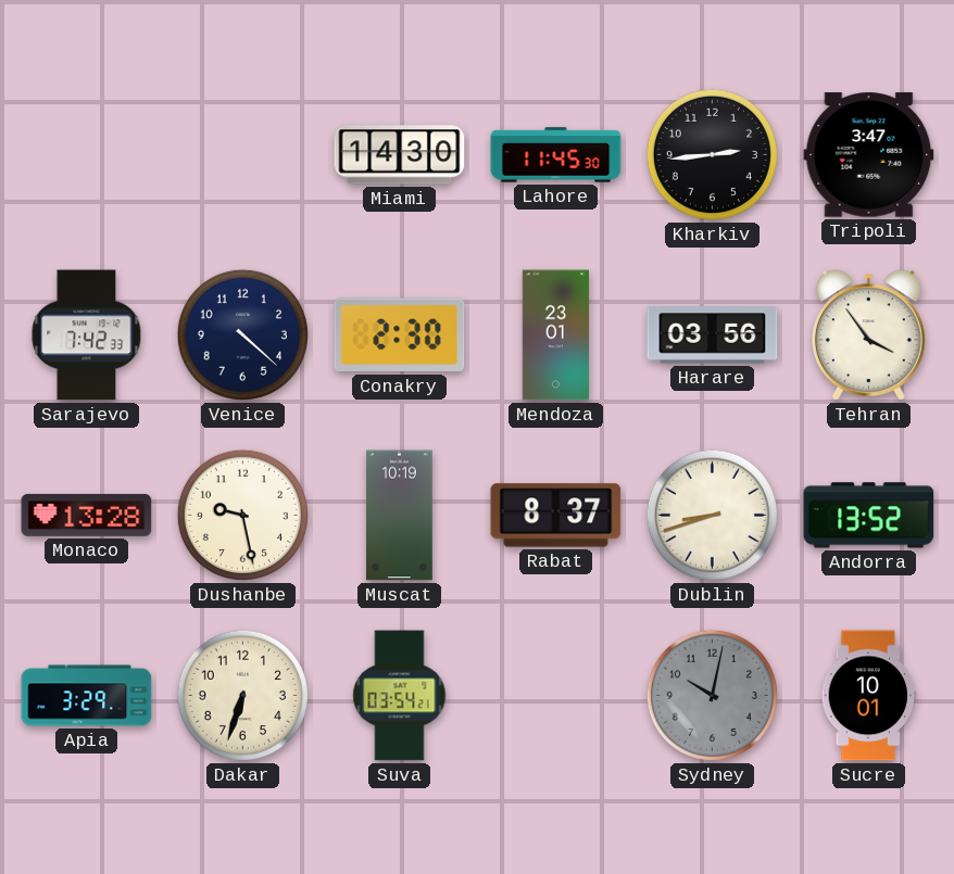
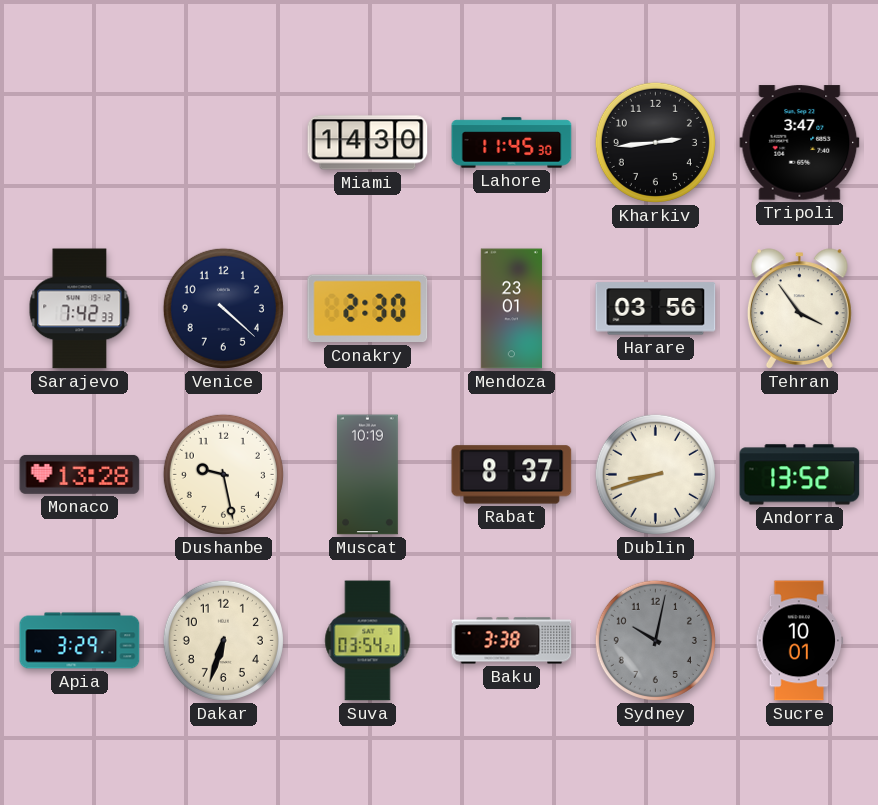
Baku: none -> 3:38 (512, 641)
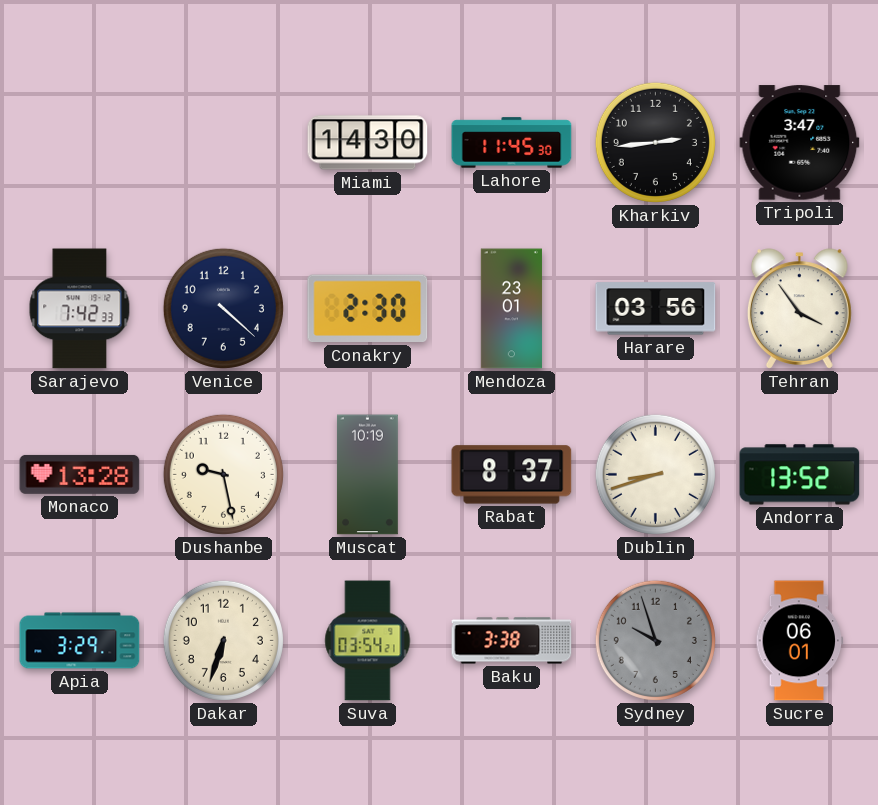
Sydney: 10:02 -> 9:57 (655, 640)
Sucre: 10:01 -> 06:01 (800, 641)
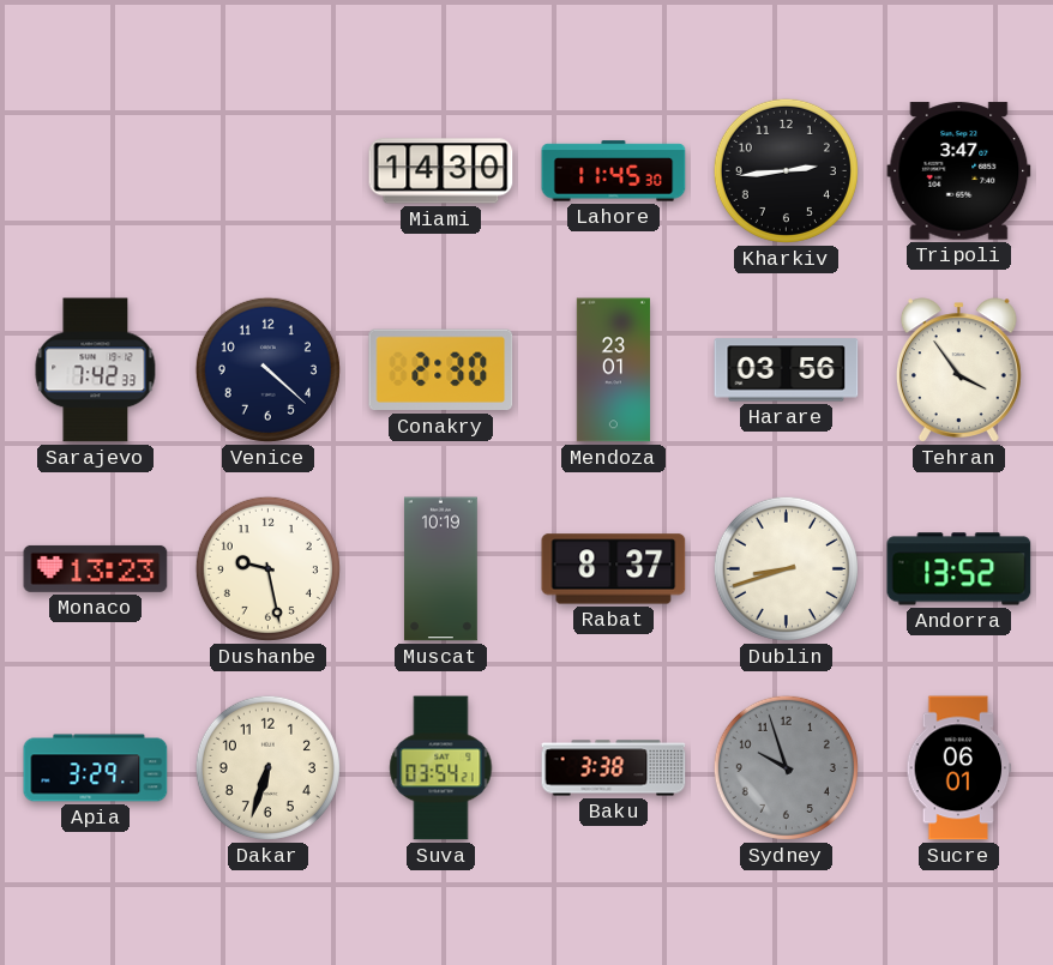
Monaco: 13:28 -> 13:23 (96, 568)
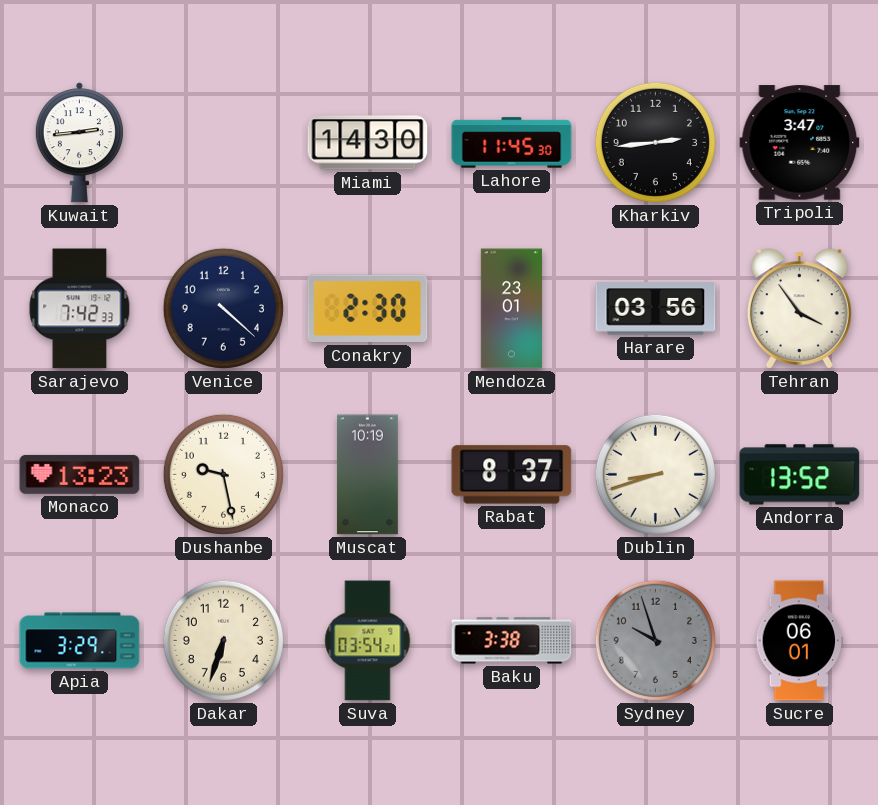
Kuwait: none -> 2:44 (79, 143)
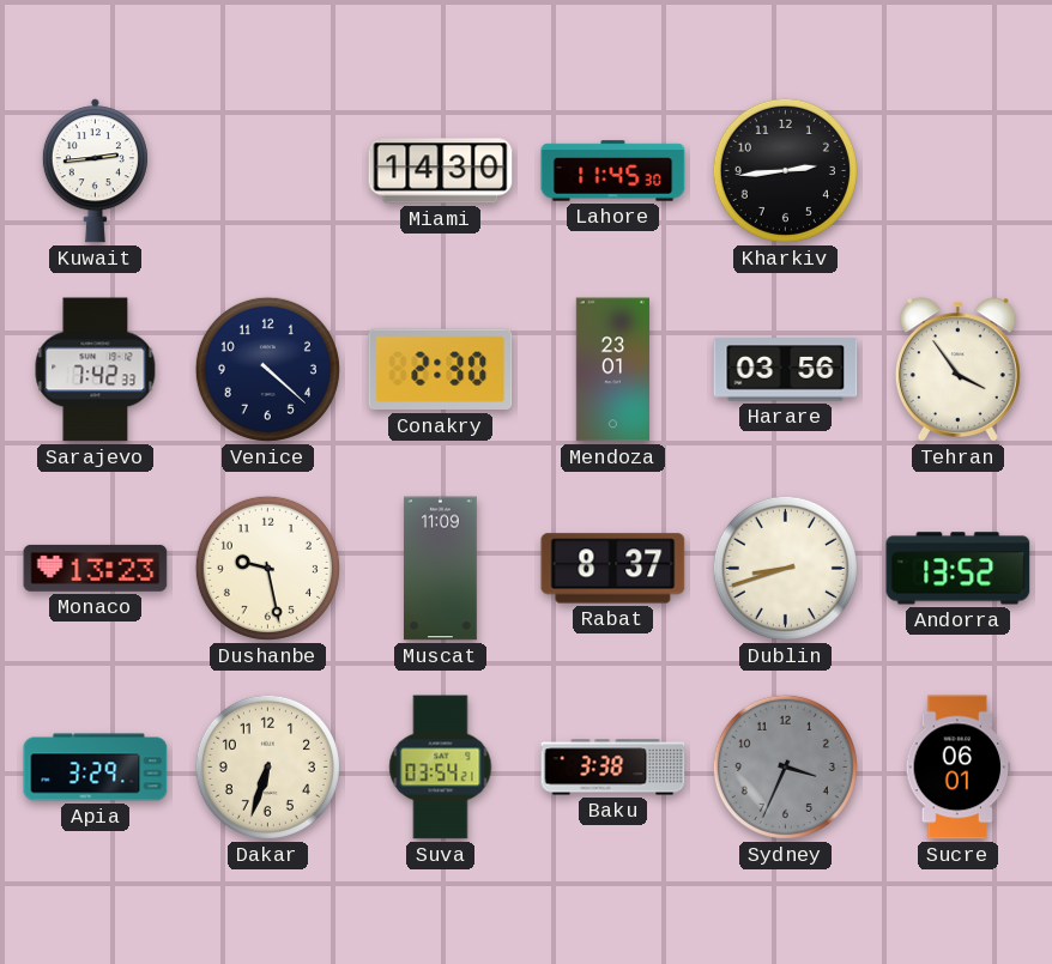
Tripoli: 3:47 -> none (800, 143)
Muscat: 10:19 -> 11:09 (440, 569)
Sydney: 9:57 -> 3:34 (785, 766)
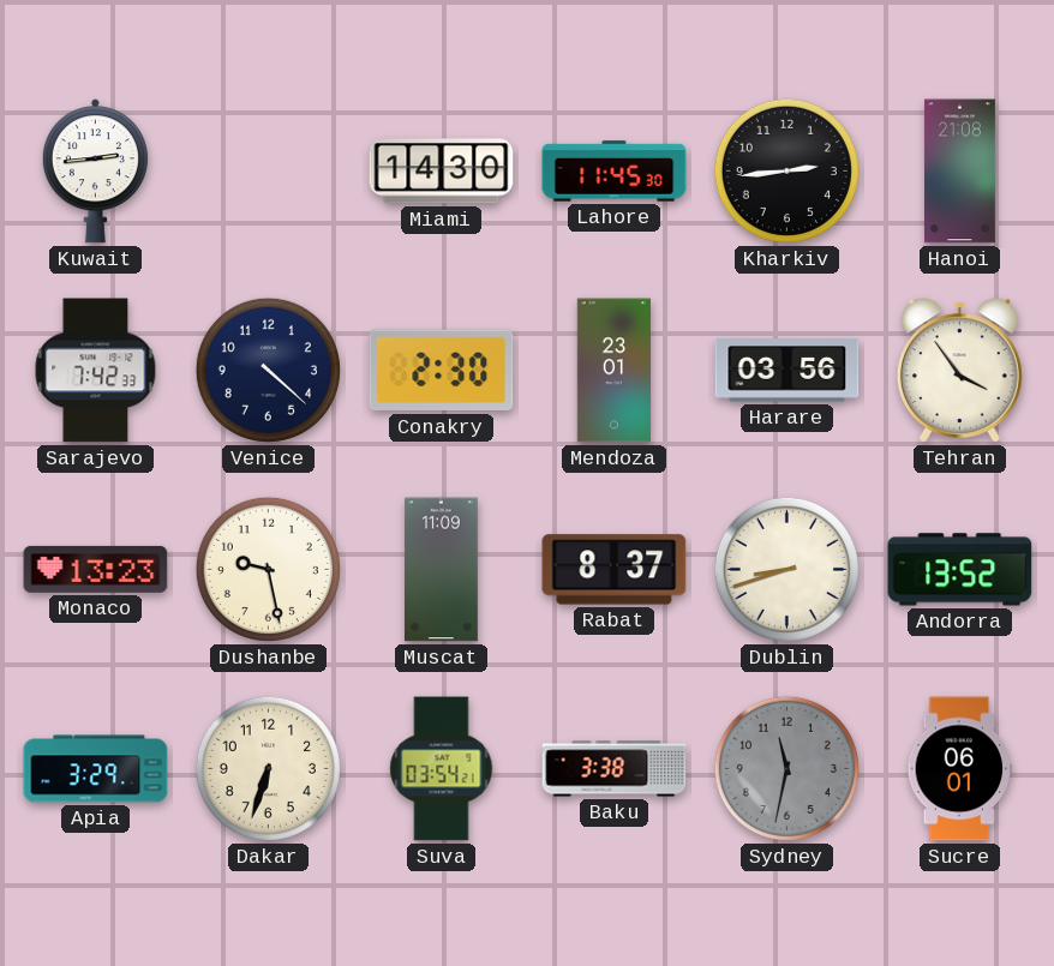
Hanoi: none -> 21:08 (959, 172)
Sydney: 3:34 -> 11:32 (786, 768)
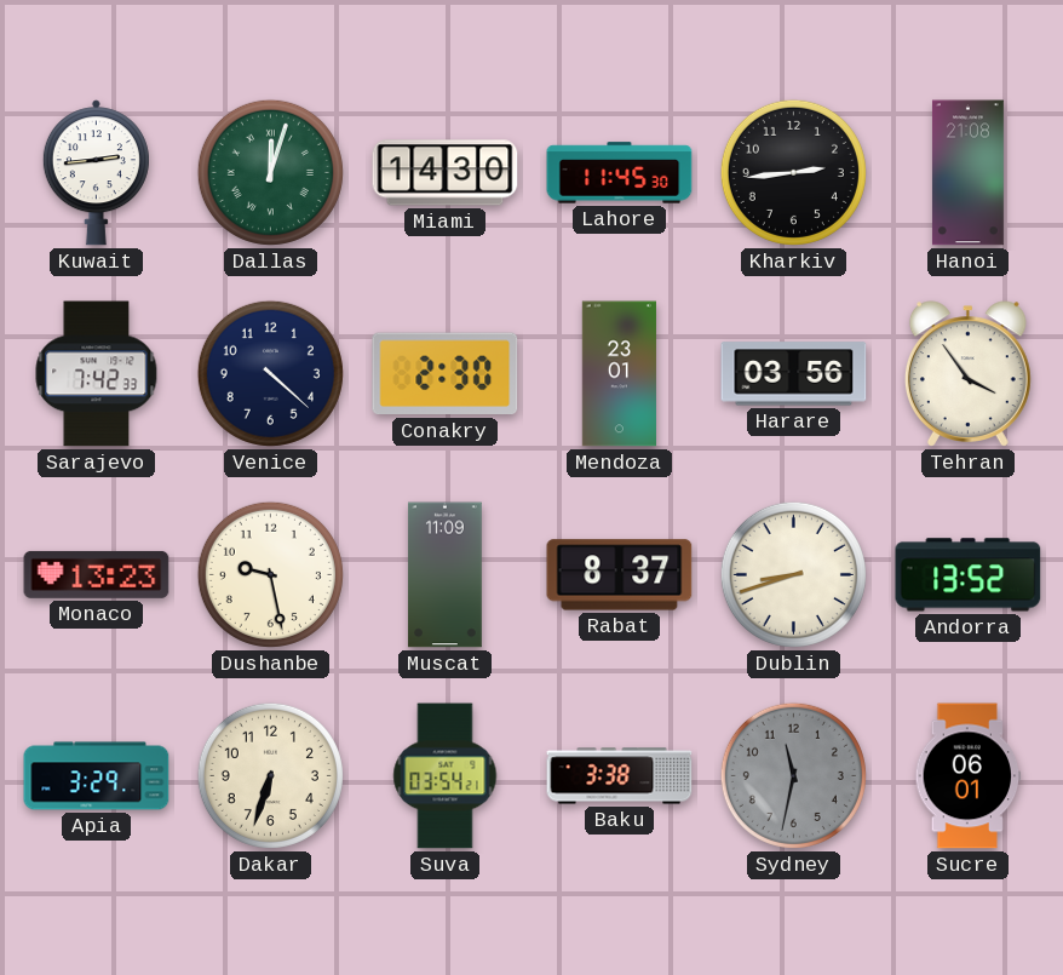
Dallas: none -> 12:03 (270, 172)
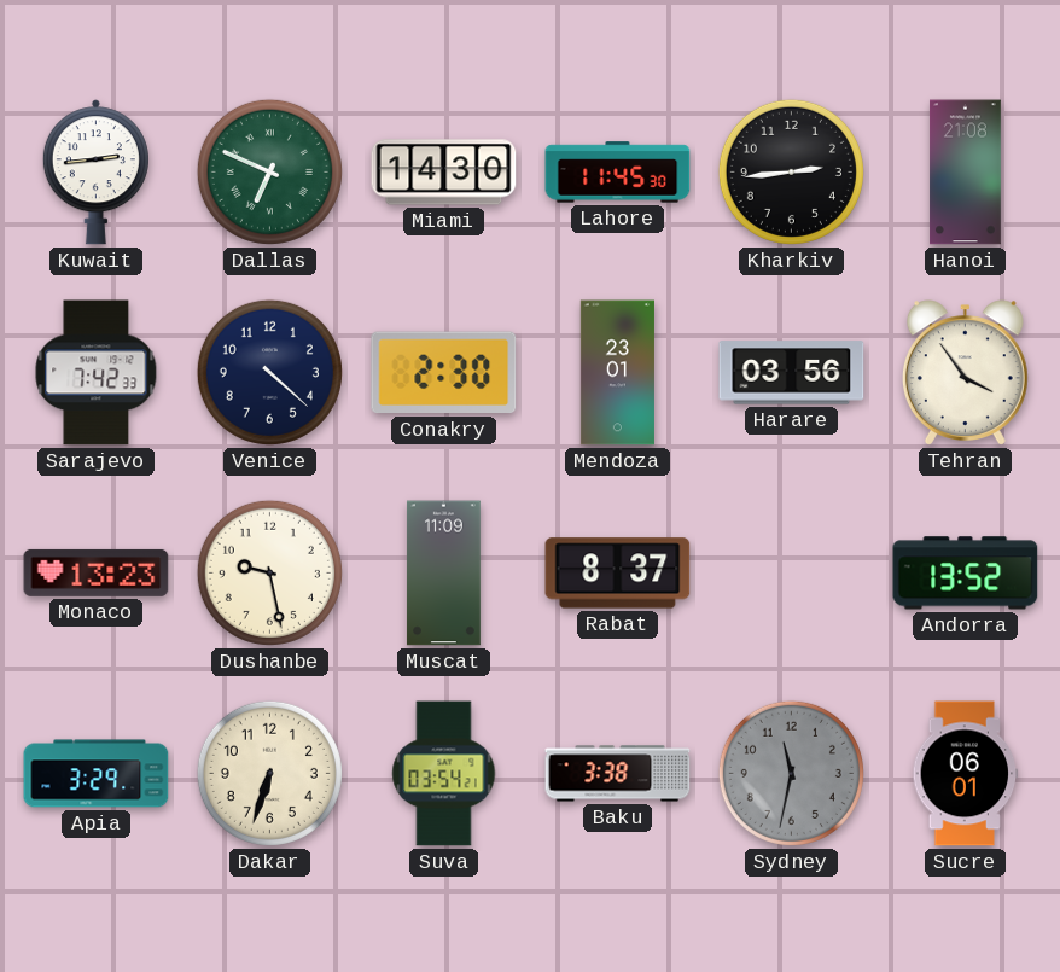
Dallas: 12:03 -> 6:49 (269, 171)
Dublin: 8:42 -> none (793, 574)
